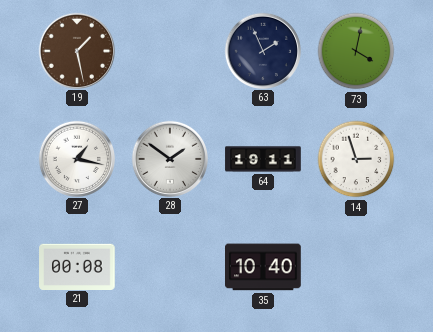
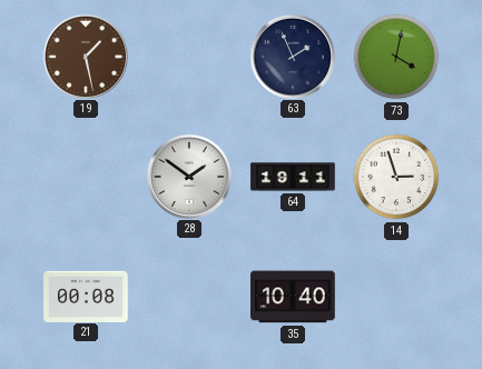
27: 1:17 -> none (76, 158)
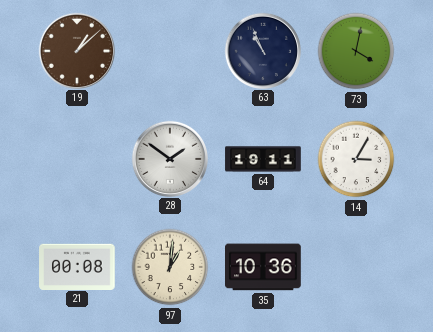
19: 1:28 -> 1:08 (76, 50)
63: 1:56 -> 10:56 (262, 50)
14: 2:57 -> 3:05 (356, 159)
97: none -> 1:01 (170, 267)
35: 10:40 -> 10:36 (264, 267)
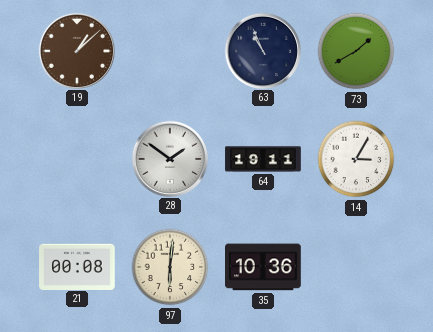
73: 4:02 -> 1:40 (356, 51)
97: 1:01 -> 6:01 (170, 267)
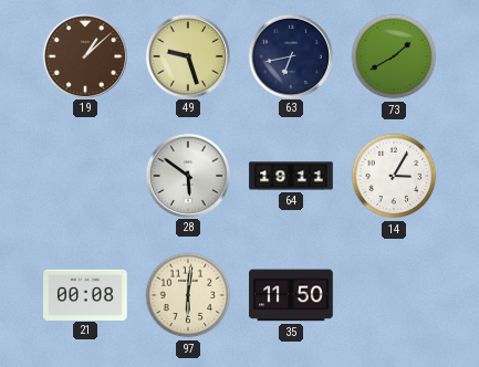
49: none -> 9:27 (187, 55)
63: 10:56 -> 6:43 (290, 55)
28: 1:51 -> 5:51 (187, 175)
35: 10:36 -> 11:50 (292, 295)
